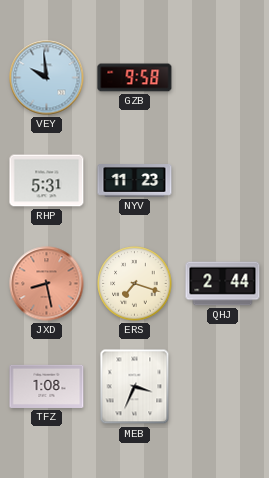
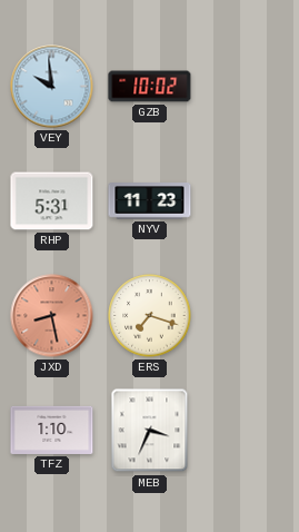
GZB: 9:58 -> 10:02 (150, 87)
QHJ: 2:44 -> none (223, 284)
TFZ: 1:08 -> 1:10 (52, 430)
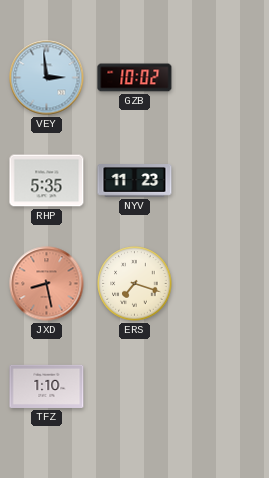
VEY: 9:59 -> 2:59 (47, 78)
RHP: 5:31 -> 5:35 (47, 181)
MEB: 3:34 -> none (150, 431)
